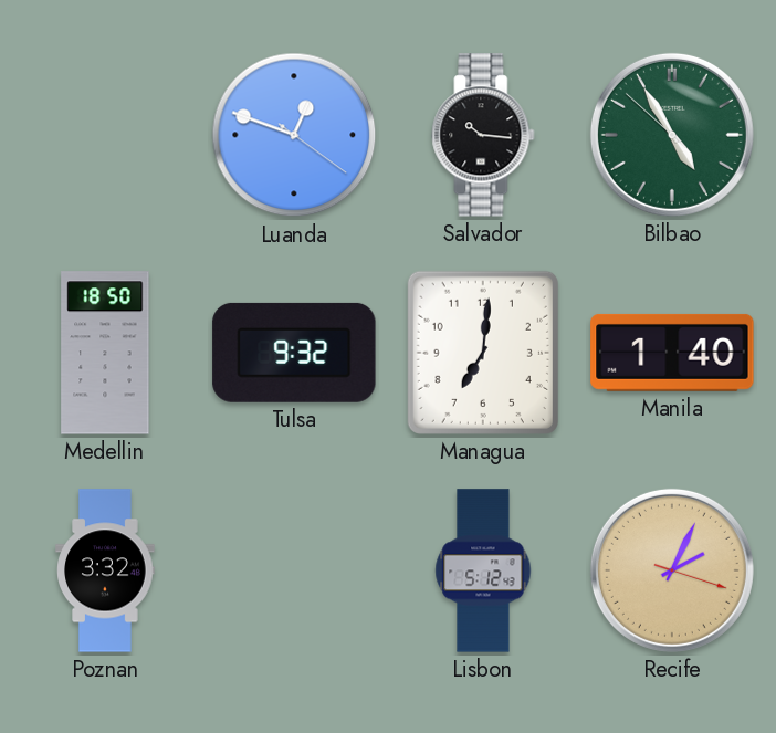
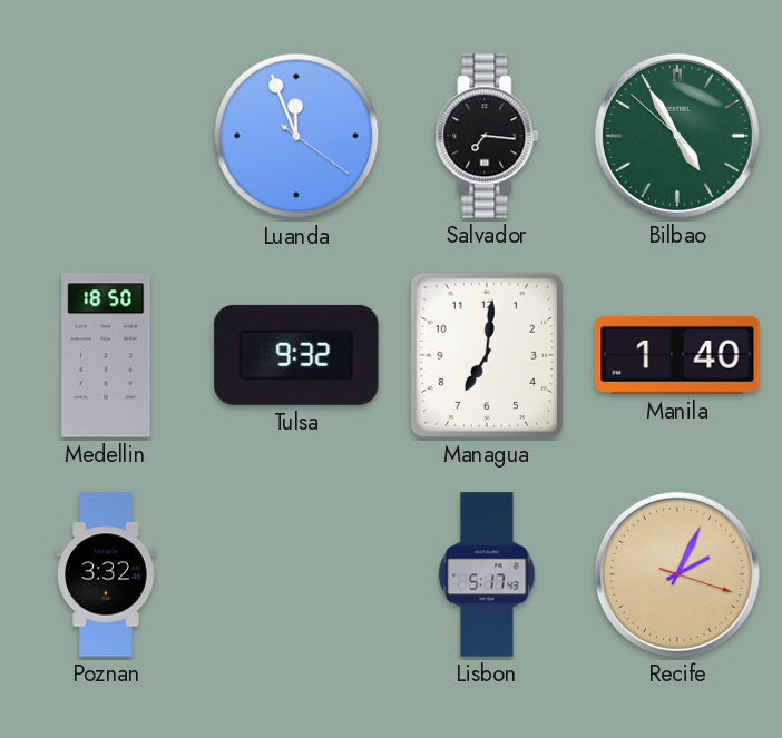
Luanda: 12:48 -> 11:56 (296, 136)
Salvador: 10:16 -> 7:16 (487, 136)
Lisbon: 5:12 -> 5:17 (487, 574)
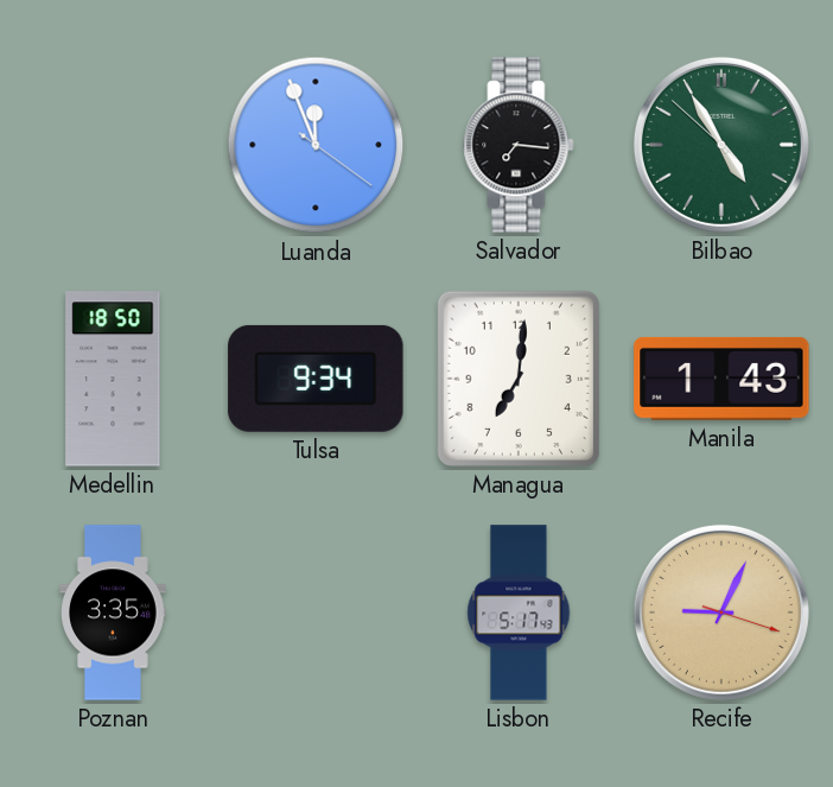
Tulsa: 9:32 -> 9:34 (316, 379)
Manila: 1:40 -> 1:43 (721, 379)
Poznan: 3:32 -> 3:35 (113, 613)
Recife: 2:04 -> 9:04 (721, 613)
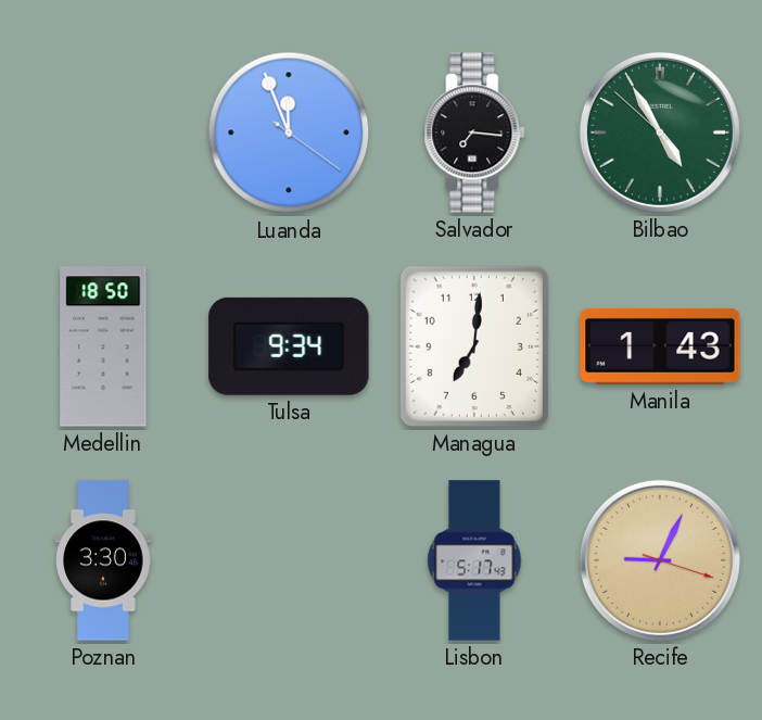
Poznan: 3:35 -> 3:30 (103, 560)
